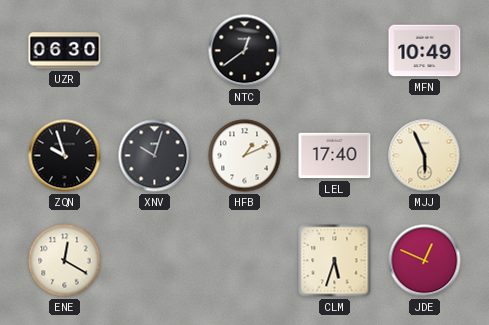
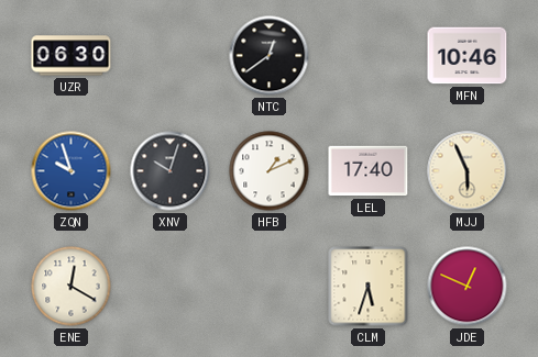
MFN: 10:49 -> 10:46 (468, 56)
ZQN dial: black -> blue (72, 171)
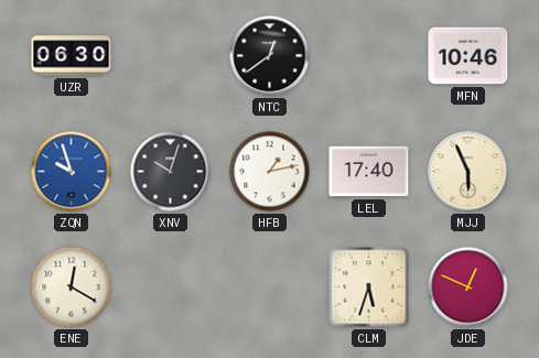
HFB: 1:11 -> 1:13 (270, 172)
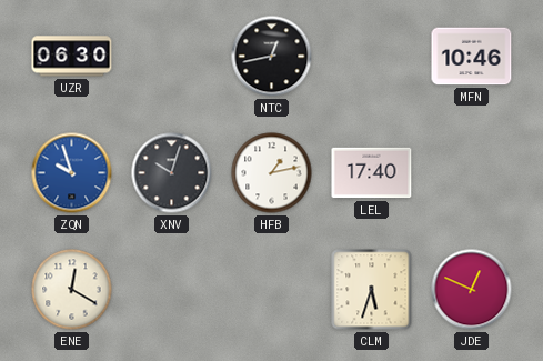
NTC: 12:39 -> 12:43 (272, 57)
MJJ: 5:56 -> none (468, 172)
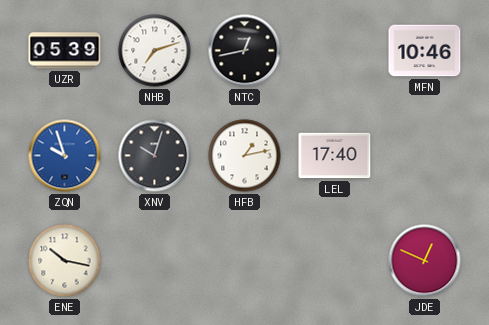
UZR: 06:30 -> 05:39 (65, 51)
NHB: none -> 7:12 (155, 51)
ENE: 12:20 -> 10:17 (65, 261)
CLM: 5:33 -> none (372, 290)
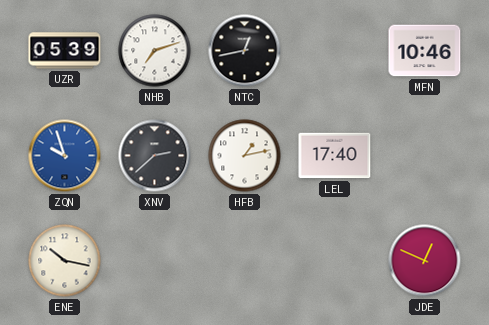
XNV: 10:03 -> 2:38 (155, 156)
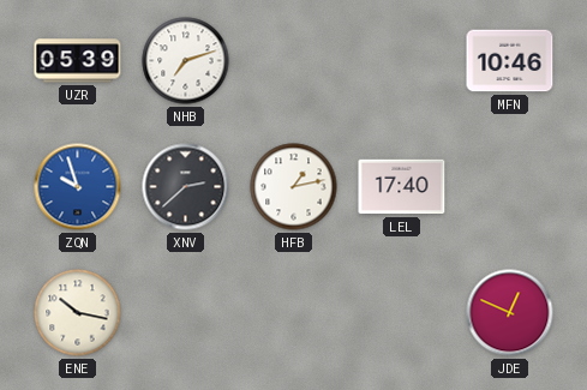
NTC: 12:43 -> none (245, 51)
